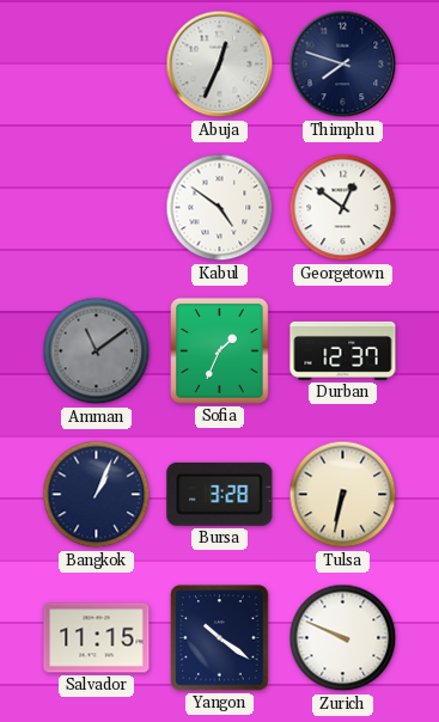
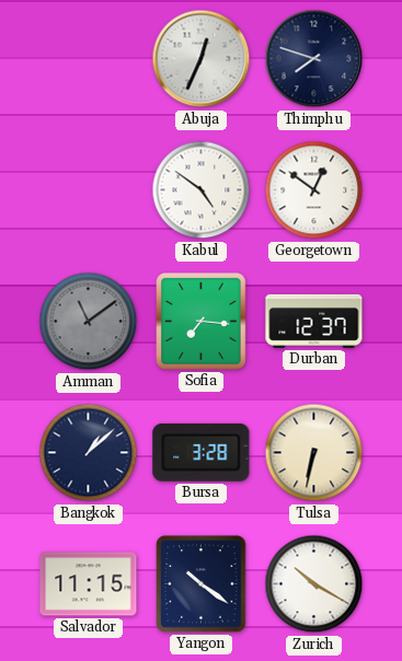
Sofia: 1:34 -> 7:16 (202, 322)
Bangkok: 1:04 -> 1:08 (89, 453)
Zurich: 9:49 -> 10:20 (314, 584)
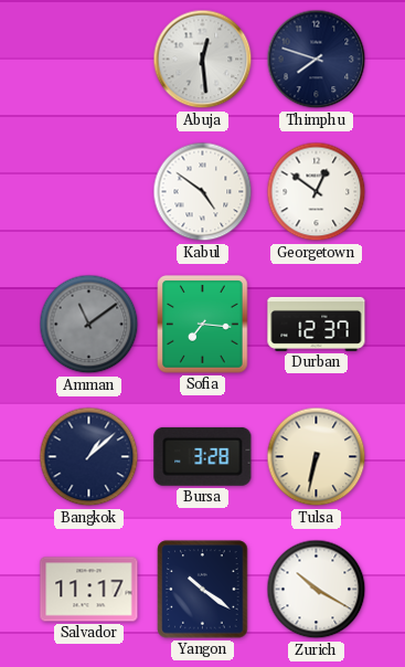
Abuja: 12:34 -> 12:29 (203, 60)
Salvador: 11:15 -> 11:17 (89, 590)
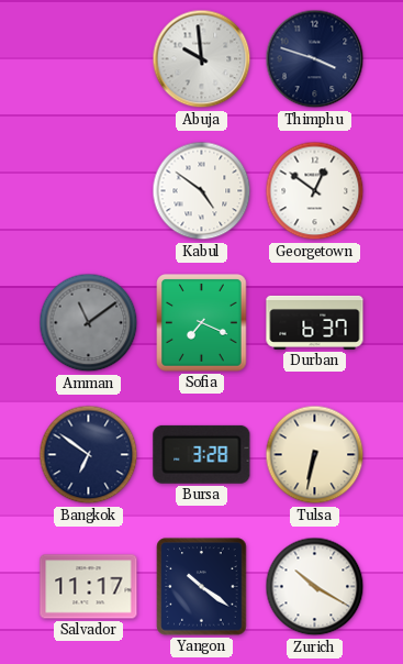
Abuja: 12:29 -> 9:59 (202, 59)
Thimphu: 7:48 -> 3:48 (315, 59)
Sofia: 7:16 -> 7:19 (202, 323)
Durban: 12:37 -> 6:37 (315, 322)
Bangkok: 1:08 -> 6:51 (89, 455)
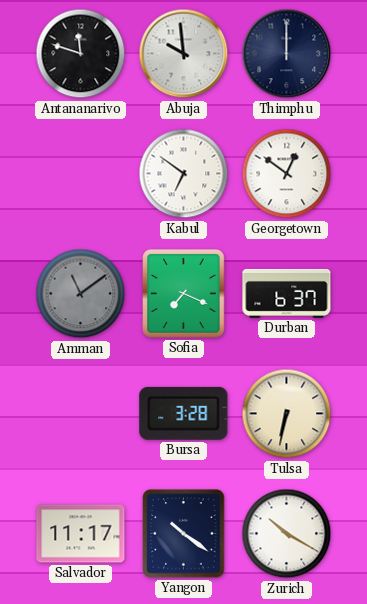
Antananarivo: none -> 11:48 (81, 54)
Thimphu: 3:48 -> 12:00 (287, 54)
Kabul: 4:51 -> 6:51 (184, 174)
Bangkok: 6:51 -> none (89, 455)
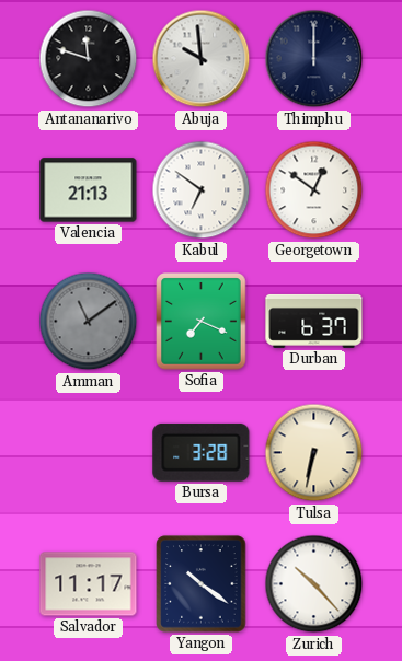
Valencia: none -> 21:13 (89, 190)
Zurich: 10:20 -> 10:23 (314, 584)
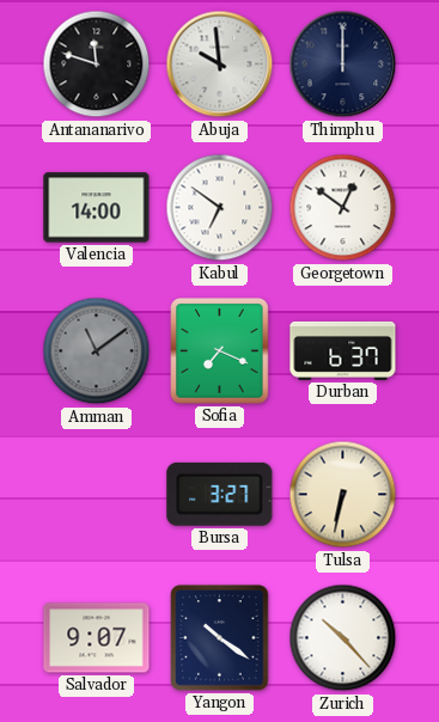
Valencia: 21:13 -> 14:00 (97, 208)
Bursa: 3:28 -> 3:27 (220, 494)
Salvador: 11:17 -> 9:07 (97, 638)
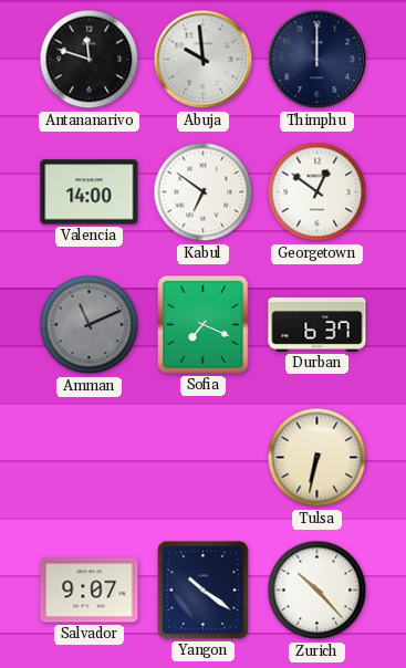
Amman: 11:09 -> 11:11 (90, 325)
Bursa: 3:27 -> none (220, 494)
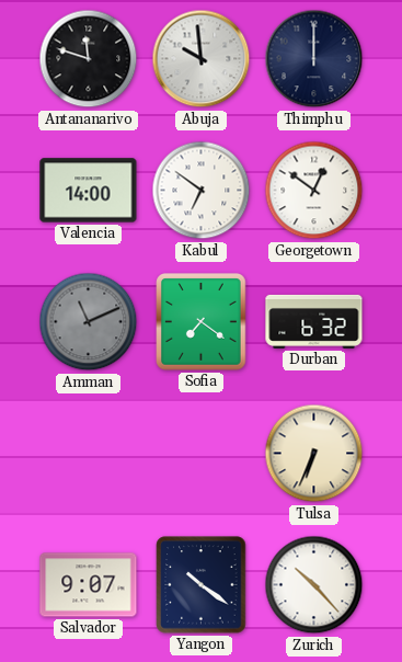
Sofia: 7:19 -> 7:21 (202, 322)
Durban: 6:37 -> 6:32 (314, 321)
Tulsa: 6:32 -> 6:34 (314, 454)
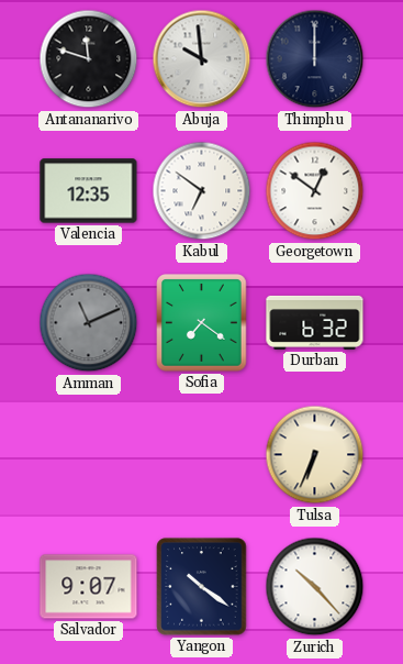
Valencia: 14:00 -> 12:35 (89, 191)
